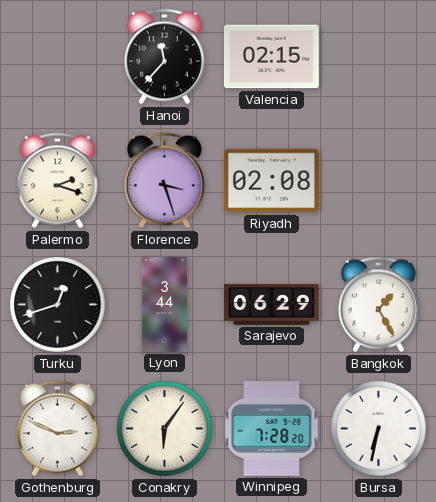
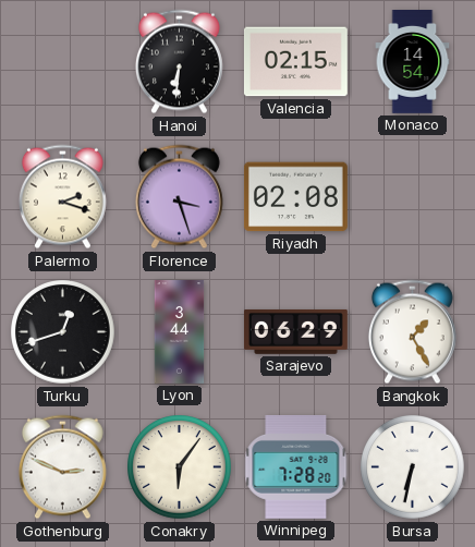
Hanoi: 11:37 -> 6:31 (179, 62)
Monaco: none -> 14:54 (413, 62)
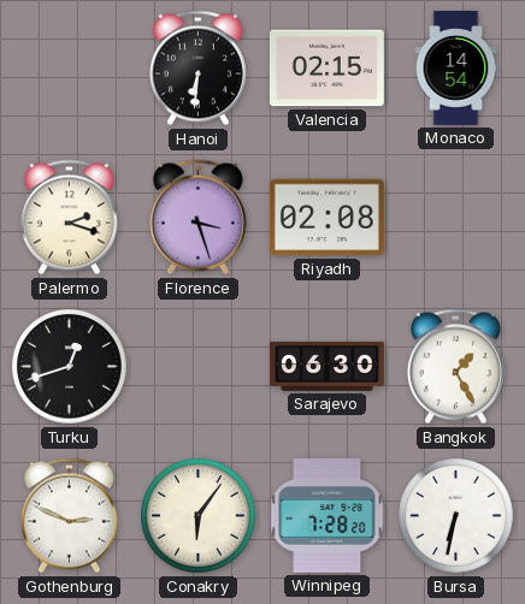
Lyon: 3:44 -> none (180, 332)
Sarajevo: 06:29 -> 06:30 (326, 366)
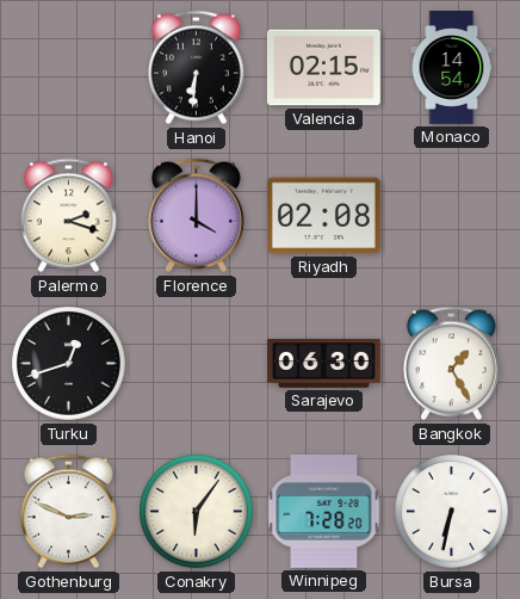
Florence: 3:27 -> 4:00 (196, 216)
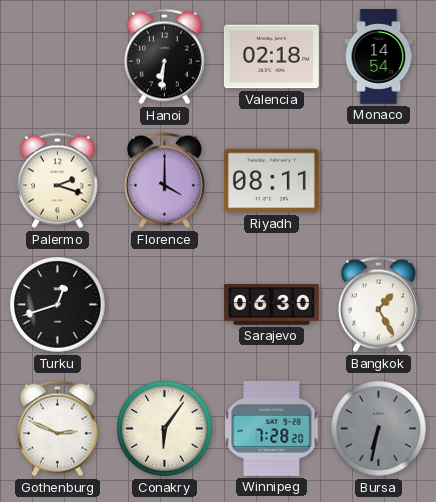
Valencia: 02:15 -> 02:18 (271, 57)
Riyadh: 02:08 -> 08:11 (271, 181)
Bursa dial: white -> grey (379, 429)
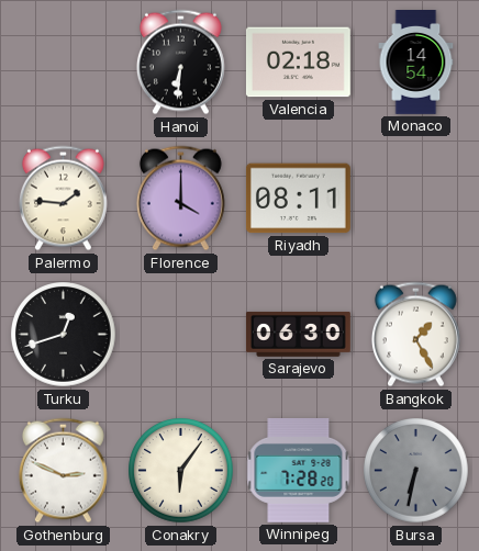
Palermo: 2:18 -> 1:46 (63, 199)
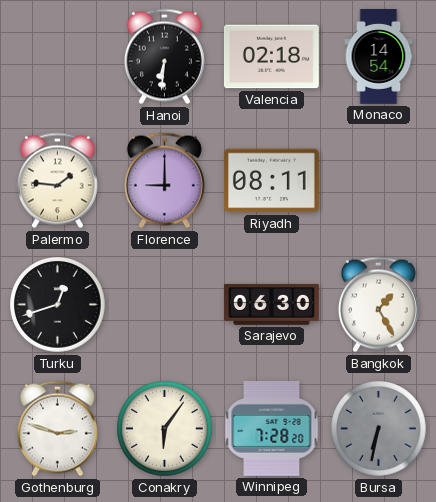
Florence: 4:00 -> 9:00 (164, 181)
Gothenburg: 2:49 -> 2:48 (57, 429)
